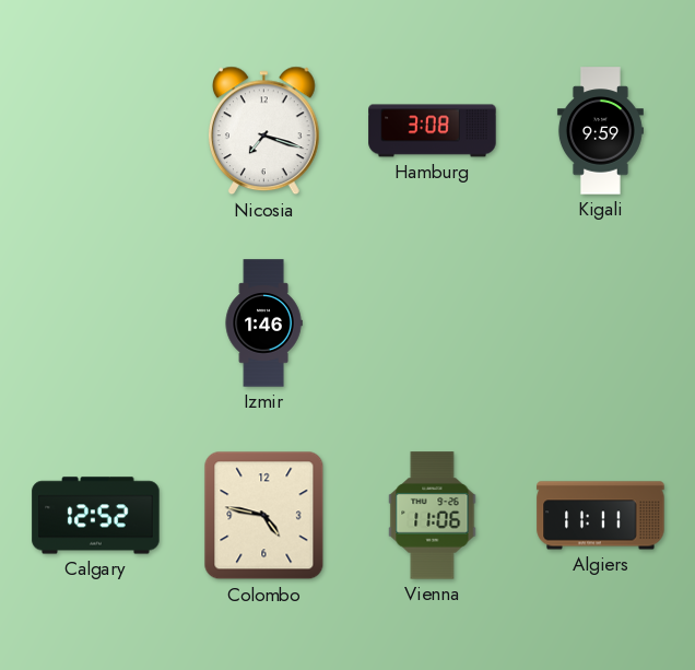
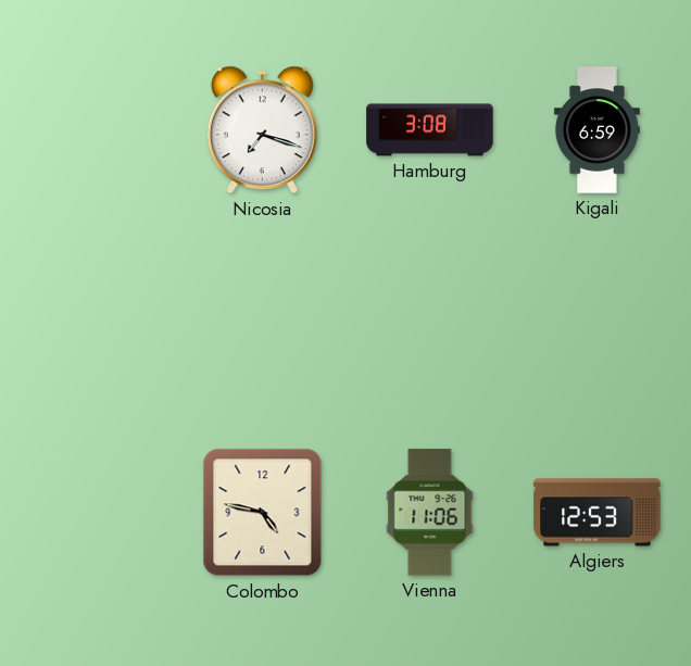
Kigali: 9:59 -> 6:59 (596, 130)
Izmir: 1:46 -> none (263, 324)
Calgary: 12:52 -> none (96, 516)
Algiers: 11:11 -> 12:53 (598, 513)
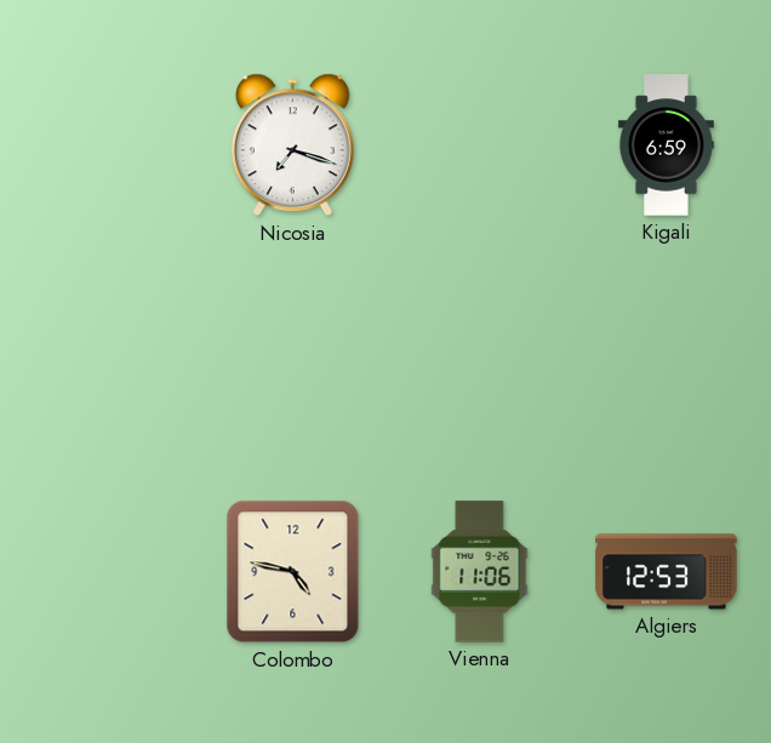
Hamburg: 3:08 -> none (430, 130)
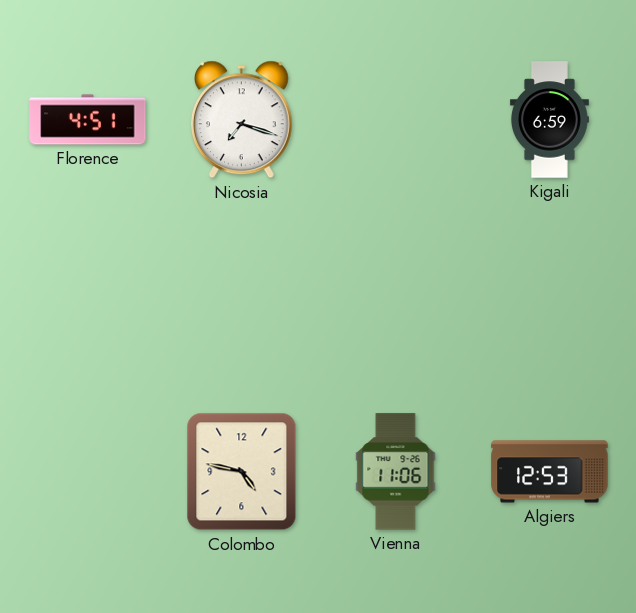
Florence: none -> 4:51 (88, 120)
